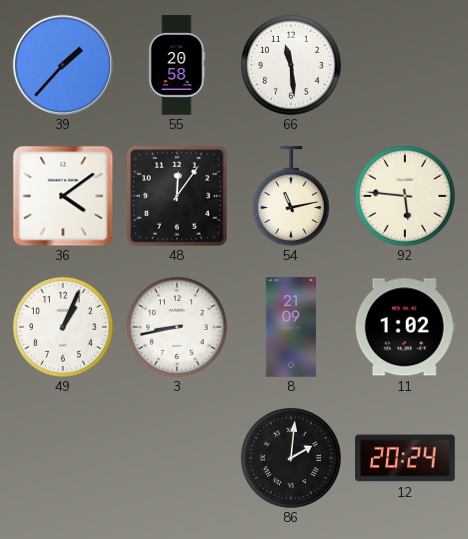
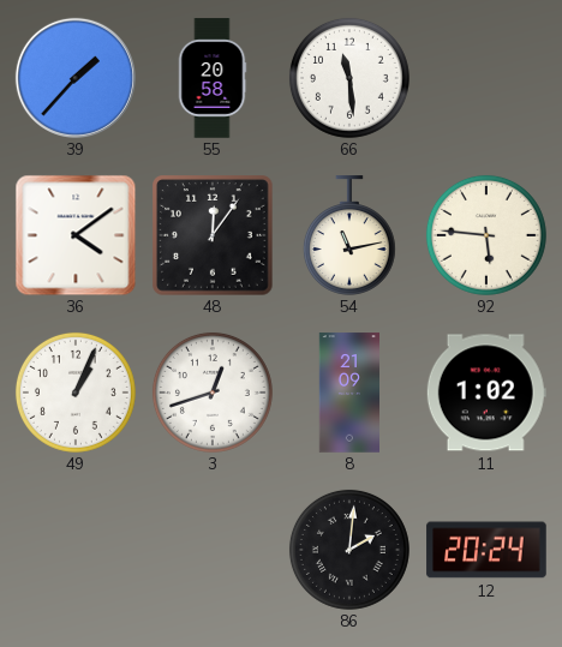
3: 8:43 -> 12:42 (213, 393)
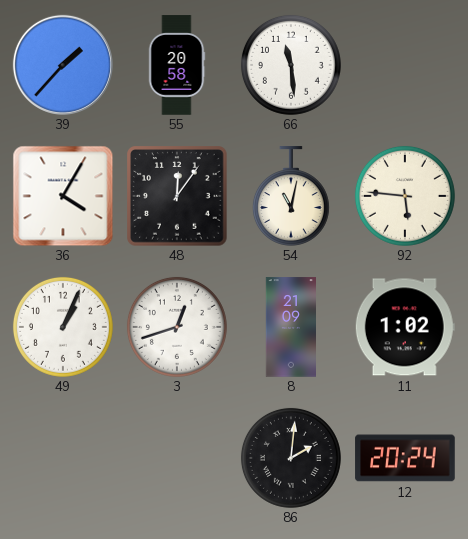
36: 4:09 -> 4:05 (63, 196)
54: 11:13 -> 11:02 (291, 196)
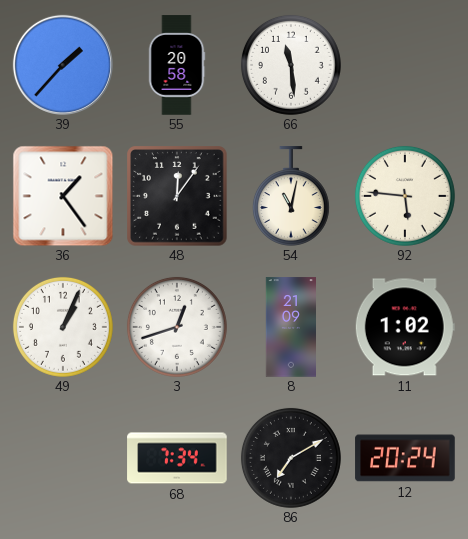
36: 4:05 -> 1:24 (63, 196)
68: none -> 7:34 (177, 458)
86: 2:01 -> 7:10 (291, 458)
